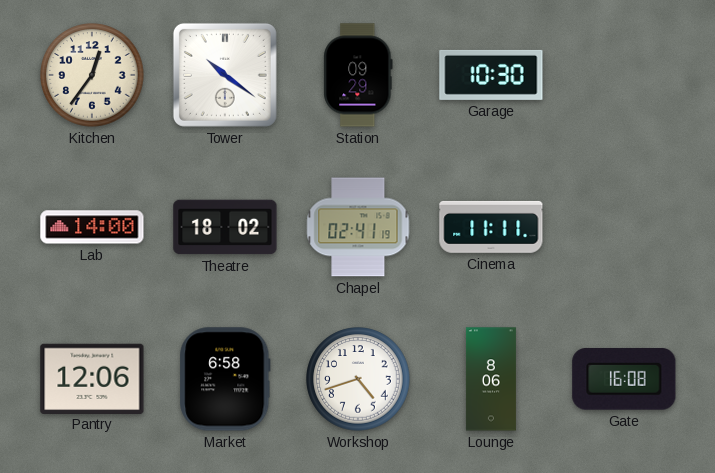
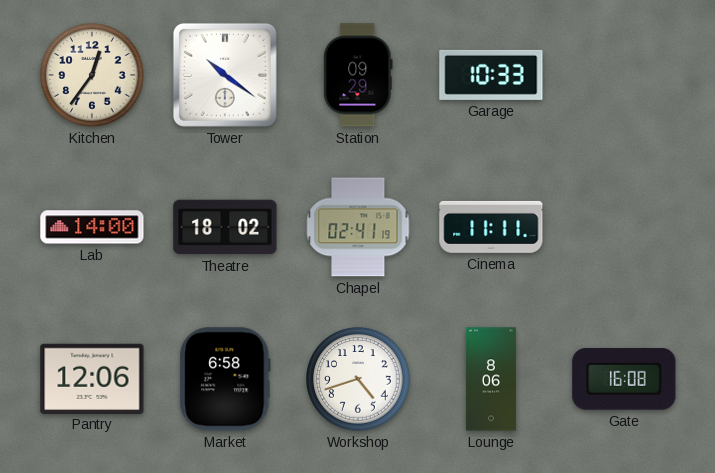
Garage: 10:30 -> 10:33 (491, 75)
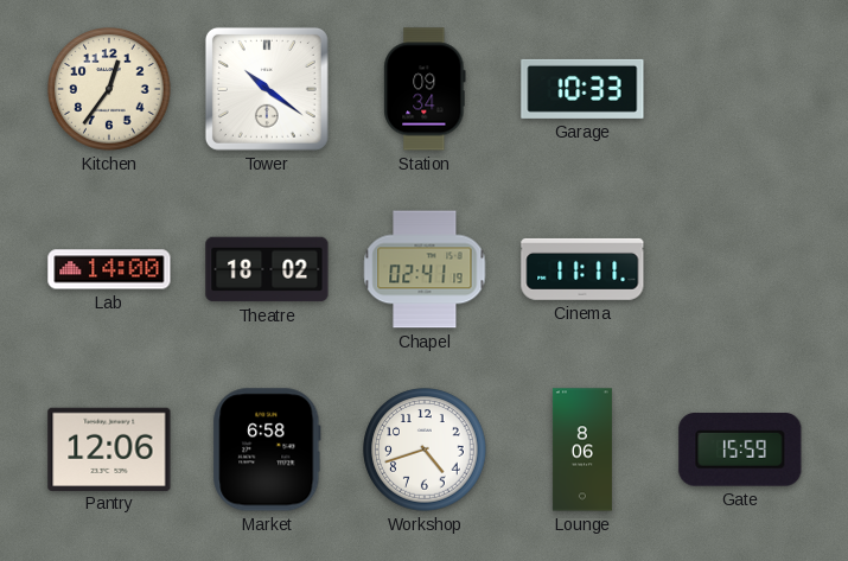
Station: 09:29 -> 09:34 (425, 89)
Gate: 16:08 -> 15:59 (740, 451)
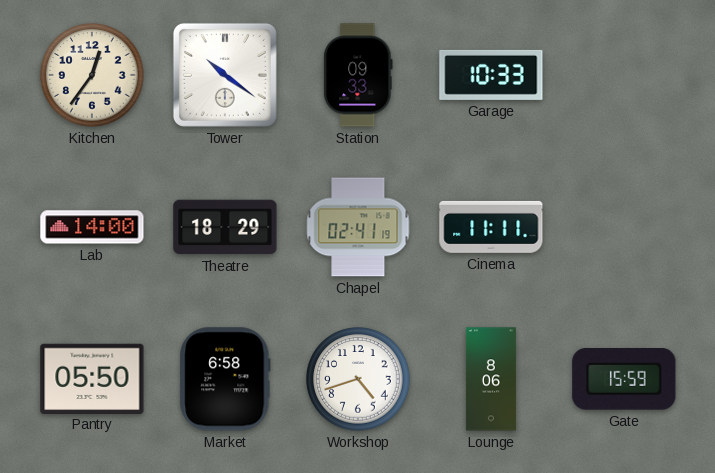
Station: 09:34 -> 09:33 (358, 75)
Theatre: 18:02 -> 18:29 (225, 227)
Pantry: 12:06 -> 05:50 (92, 378)
